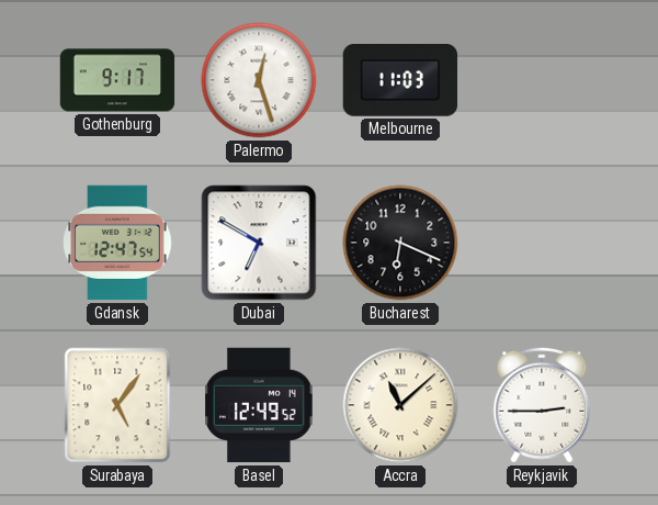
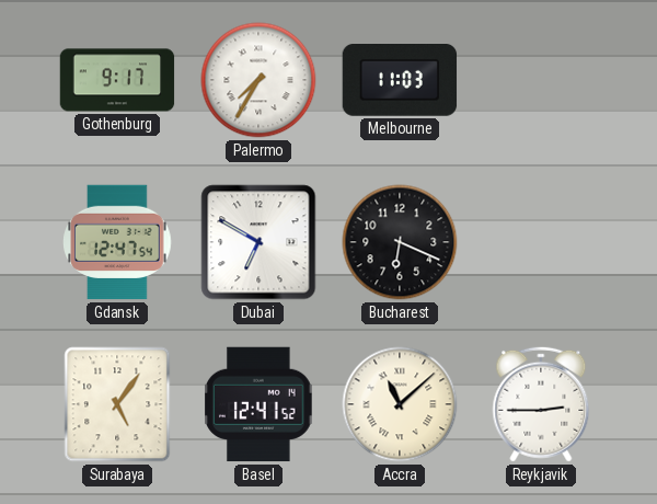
Palermo: 12:27 -> 7:35 (258, 80)
Basel: 12:49 -> 12:41 (258, 404)
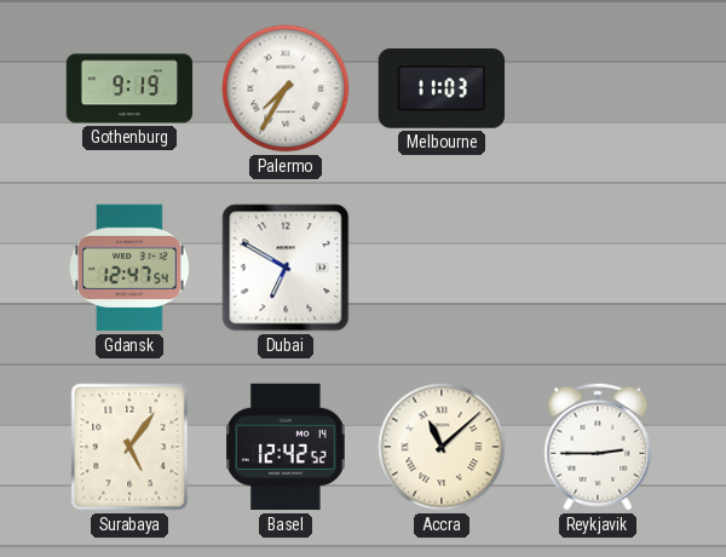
Gothenburg: 9:17 -> 9:19 (129, 88)
Bucharest: 6:19 -> none (400, 242)
Basel: 12:41 -> 12:42 (286, 447)
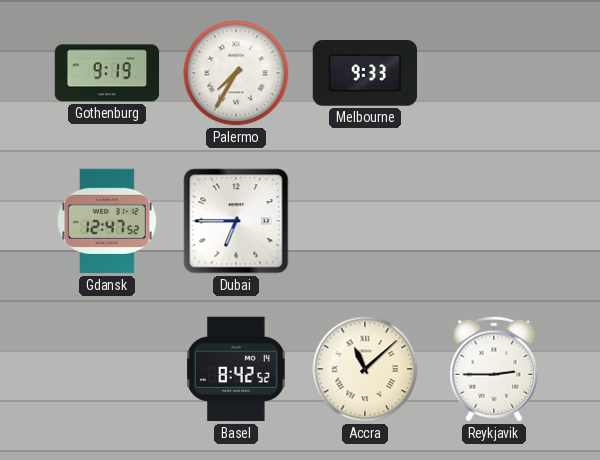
Melbourne: 11:03 -> 9:33 (365, 74)
Gdansk: 12:47:54 -> 12:47:52 (107, 221)
Dubai: 6:50 -> 6:45 (236, 221)
Surabaya: 5:06 -> none (129, 447)
Basel: 12:42 -> 8:42 (236, 369)
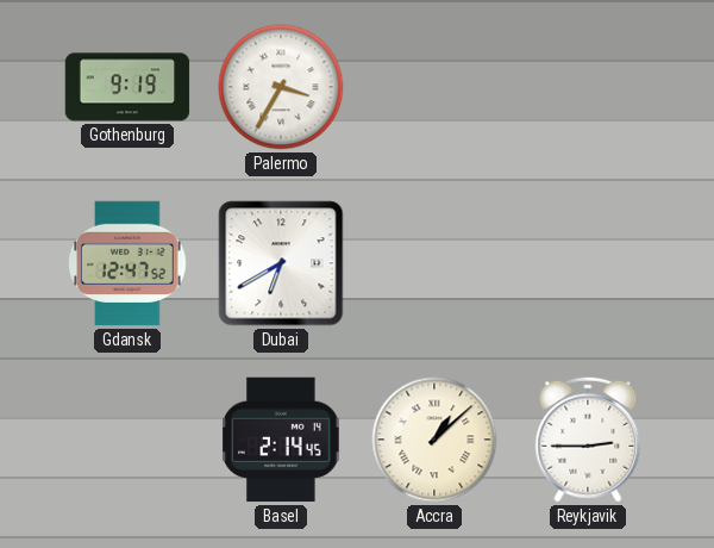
Palermo: 7:35 -> 3:35 (281, 87)
Melbourne: 9:33 -> none (365, 74)
Dubai: 6:45 -> 6:40 (281, 263)
Basel: 8:42 -> 2:14 (281, 440)
Accra: 11:08 -> 1:08 (434, 440)
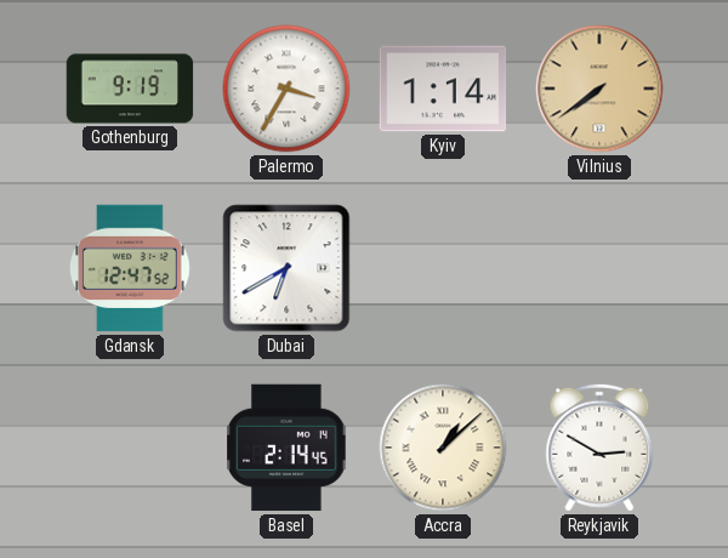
Kyiv: none -> 1:14 (443, 89)
Vilnius: none -> 7:39 (599, 89)
Reykjavik: 2:45 -> 2:50 (599, 448)
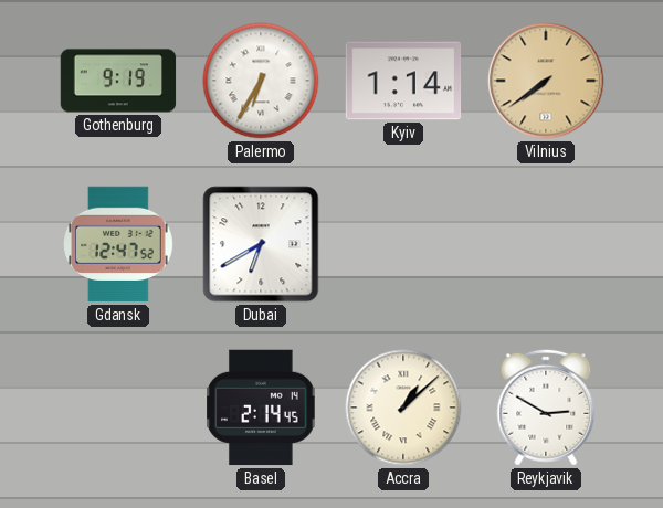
Palermo: 3:35 -> 6:35 (261, 81)
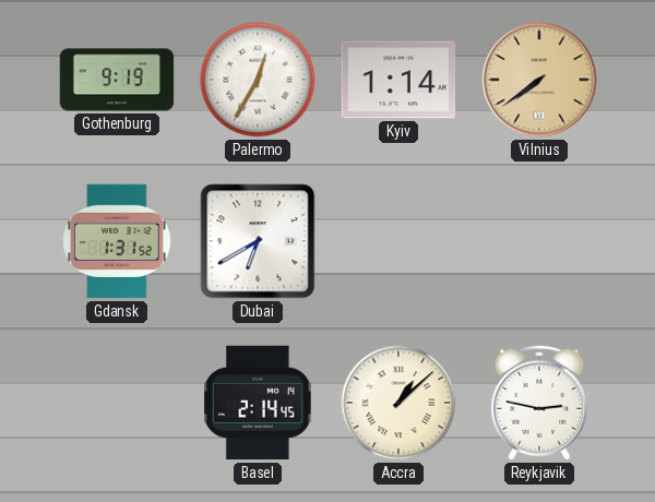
Palermo: 6:35 -> 12:35 (258, 80)
Gdansk: 12:47 -> 1:31 (117, 241)
Reykjavik: 2:50 -> 2:47 (539, 403)
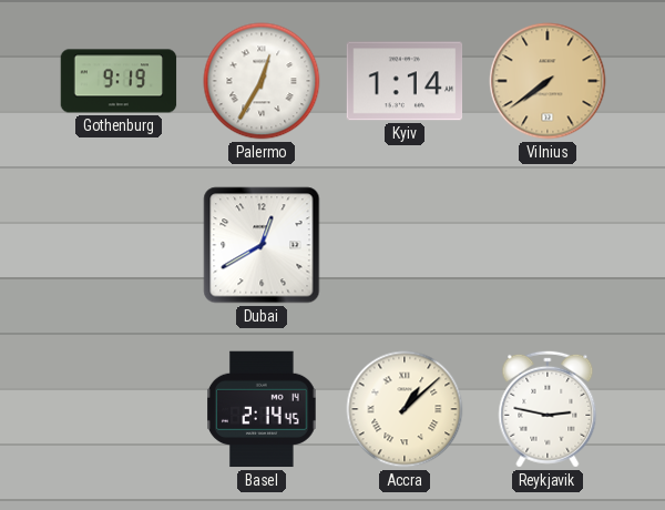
Gdansk: 1:31 -> none (117, 241)
Dubai: 6:40 -> 12:40 (262, 245)
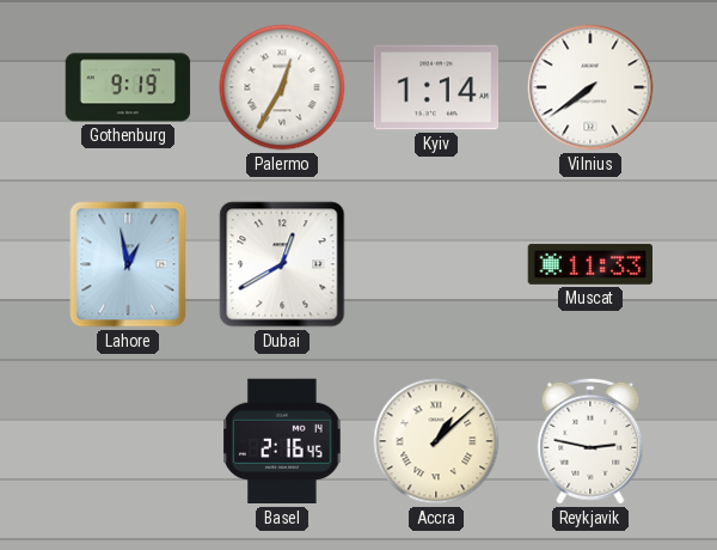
Vilnius dial: champagne -> white (590, 87)
Lahore: none -> 12:58 (128, 264)
Muscat: none -> 11:33 (590, 264)
Basel: 2:14 -> 2:16 (282, 441)
